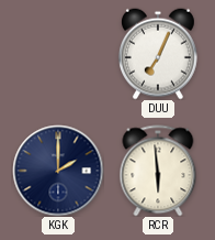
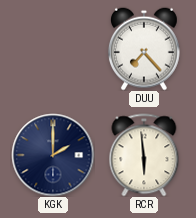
DUU: 7:04 -> 7:23 (144, 49)
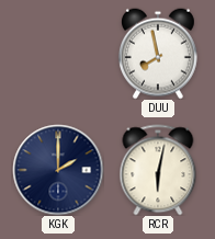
DUU: 7:23 -> 7:58 (158, 54)
RCR: 5:59 -> 6:02 (158, 170)
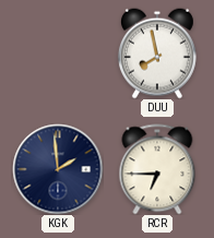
KGK: 2:00 -> 1:59 (58, 169)
RCR: 6:02 -> 6:45 (157, 169)
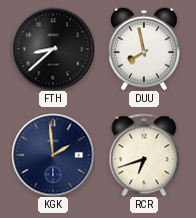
FTH: none -> 8:38 (53, 49)
RCR: 6:45 -> 6:42 (144, 155)
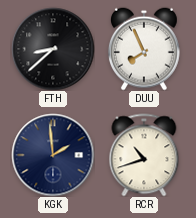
DUU: 7:58 -> 7:56 (144, 49)
RCR: 6:42 -> 10:42 (144, 155)
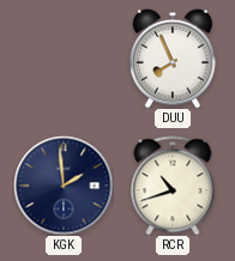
FTH: 8:38 -> none (53, 49)
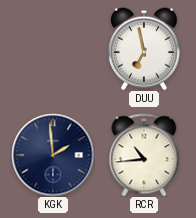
DUU: 7:56 -> 6:58 (144, 49)
RCR: 10:42 -> 10:44 (144, 155)
